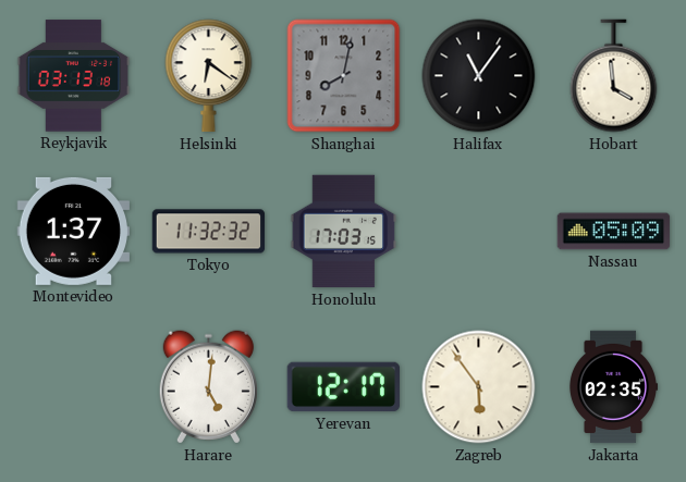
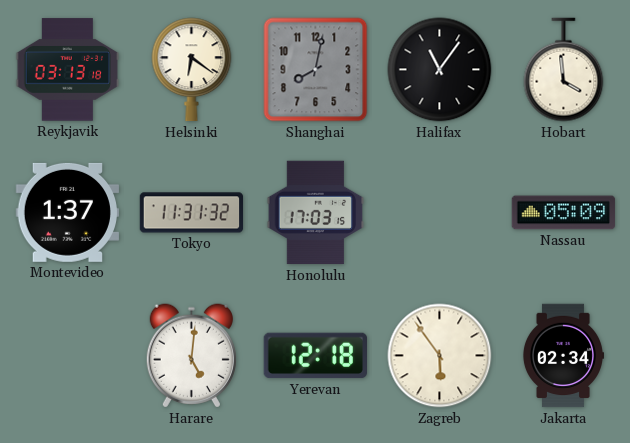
Tokyo: 11:32 -> 11:31 (192, 213)
Yerevan: 12:17 -> 12:18 (315, 356)
Jakarta: 02:35 -> 02:34 (562, 356)
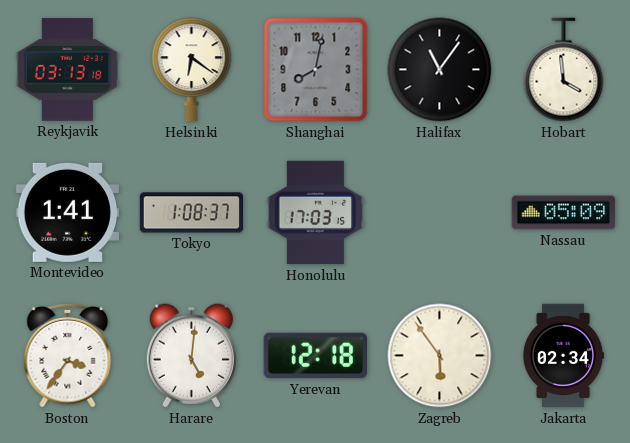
Montevideo: 1:37 -> 1:41 (67, 212)
Tokyo: 11:31 -> 1:08 (192, 213)
Boston: none -> 3:36 (68, 355)
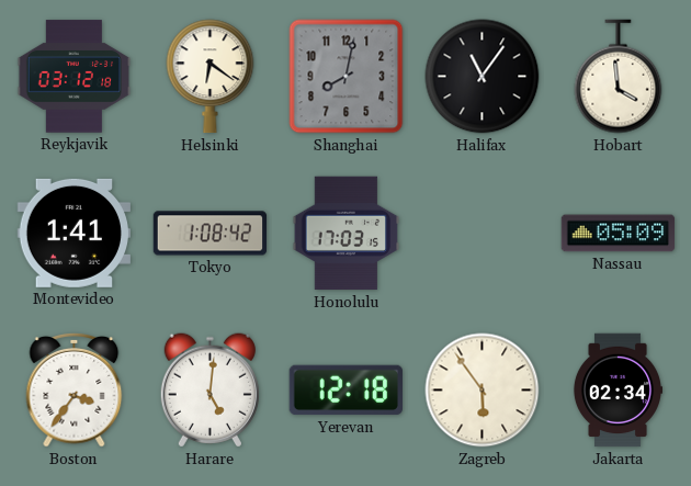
Reykjavik: 03:13 -> 03:12 (75, 77)
Tokyo: 1:08:37 -> 1:08:42 (211, 234)
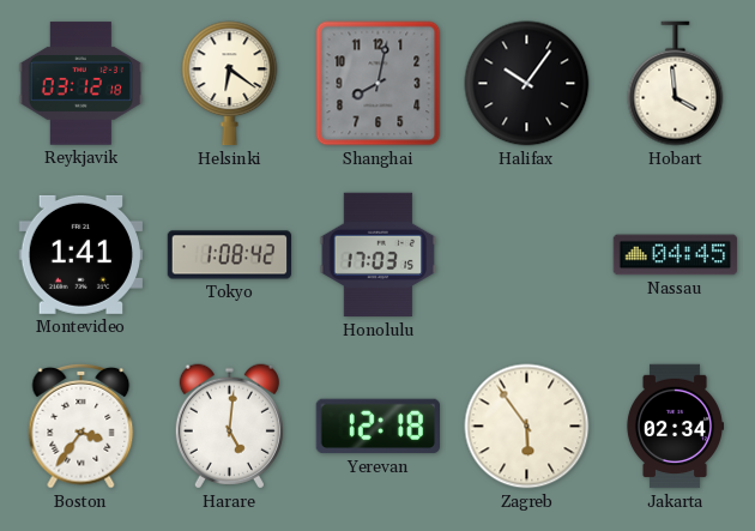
Halifax: 11:06 -> 10:06 (527, 84)
Nassau: 05:09 -> 04:45 (676, 255)
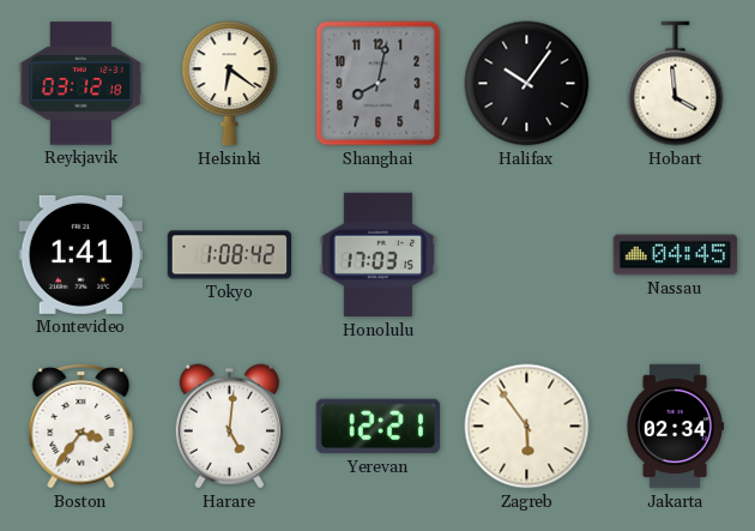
Yerevan: 12:18 -> 12:21 (377, 427)
